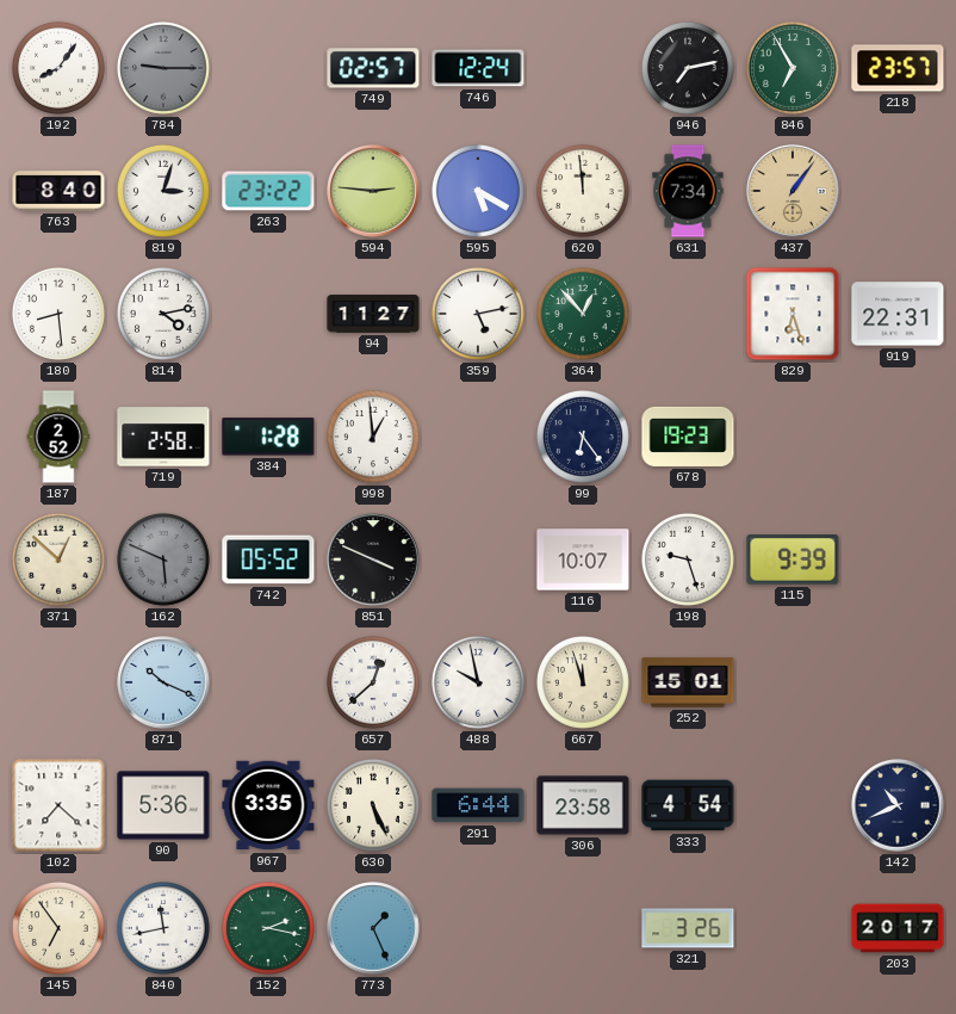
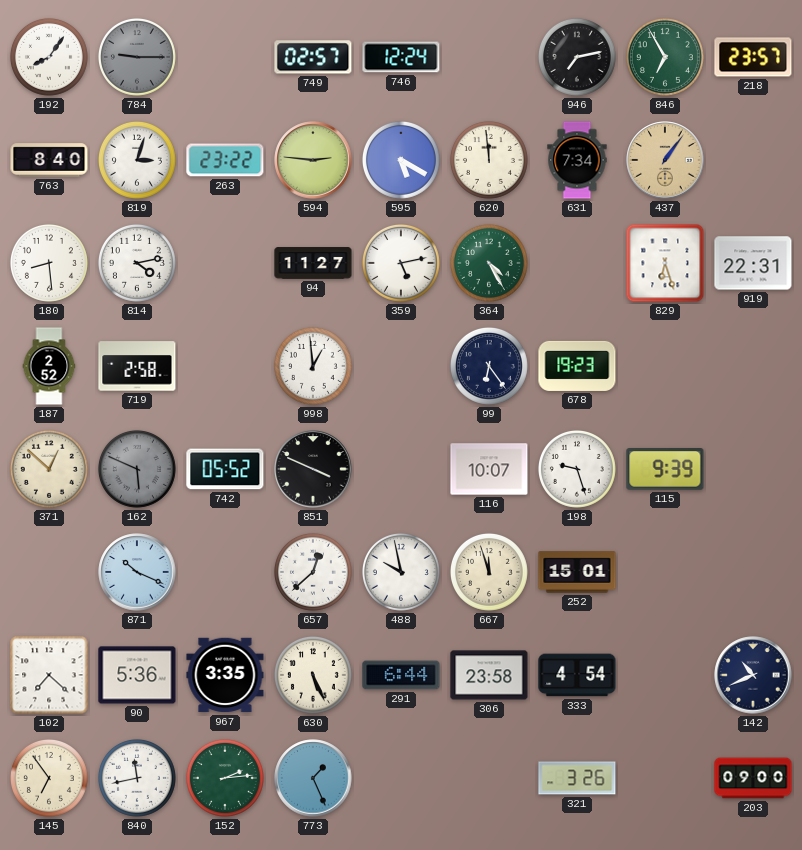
364: 12:53 -> 4:25 (489, 263)
384: 1:28 -> none (268, 437)
152: 2:17 -> 2:14 (225, 778)
203: 20:17 -> 09:00 (753, 778)
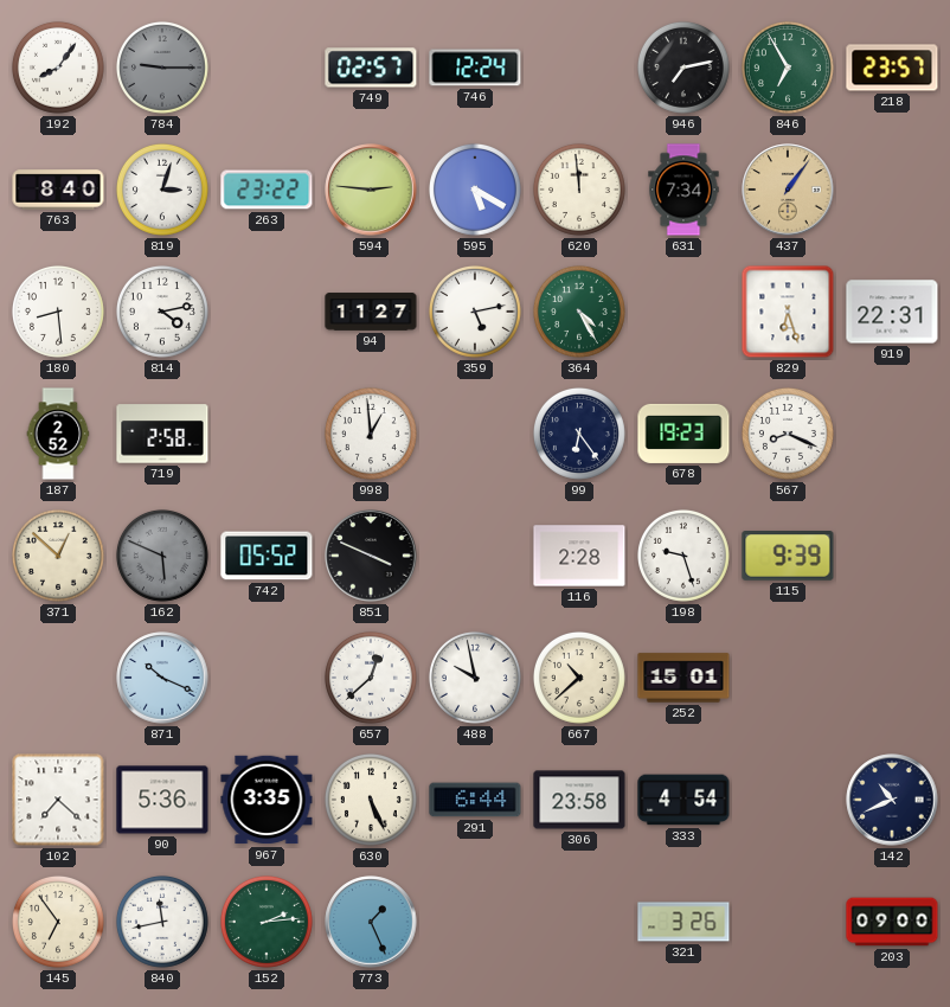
567: none -> 8:19 (788, 434)
116: 10:07 -> 2:28 (579, 556)
667: 11:57 -> 10:38 (579, 678)
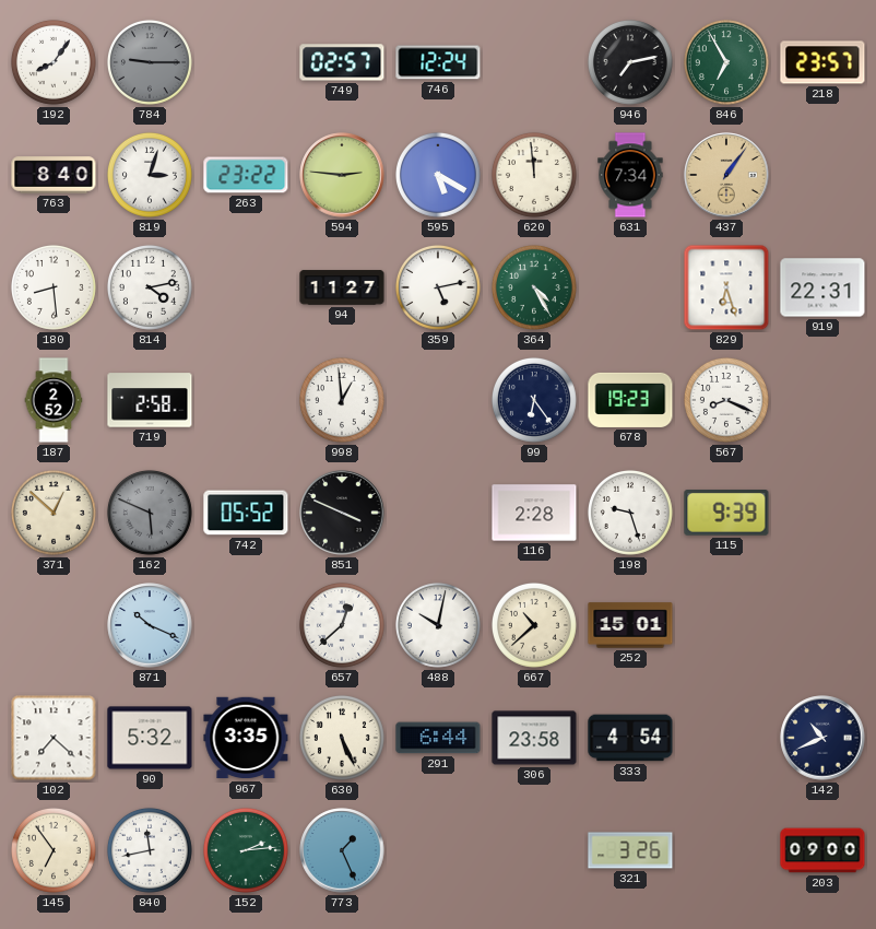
488: 9:58 -> 10:02 (438, 625)
90: 5:36 -> 5:32 (150, 738)
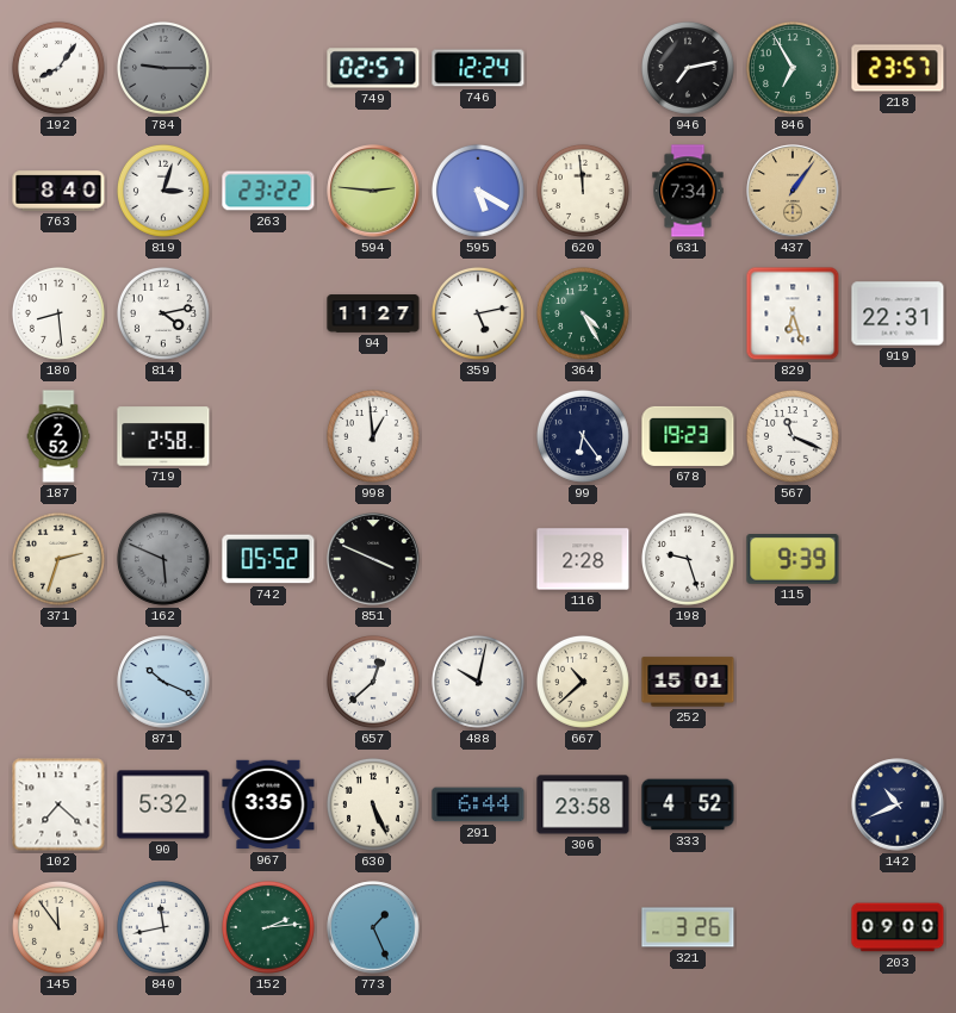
567: 8:19 -> 11:19 (793, 436)
371: 12:52 -> 2:33 (58, 559)
333: 4:54 -> 4:52 (688, 804)
145: 6:54 -> 11:54 (58, 927)
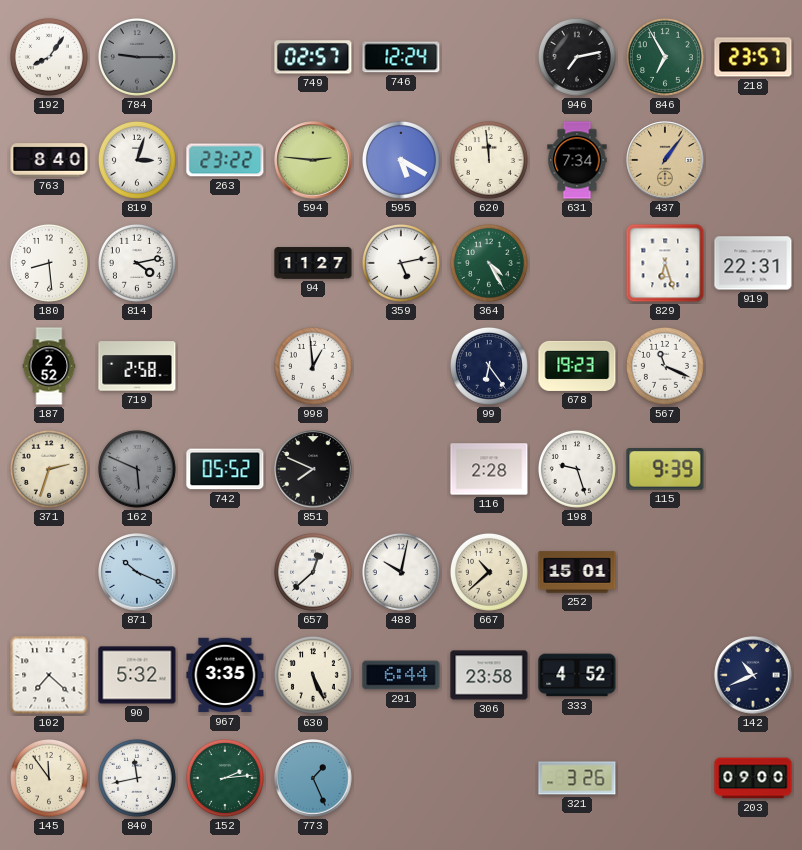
851: 3:49 -> 7:49 (313, 469)
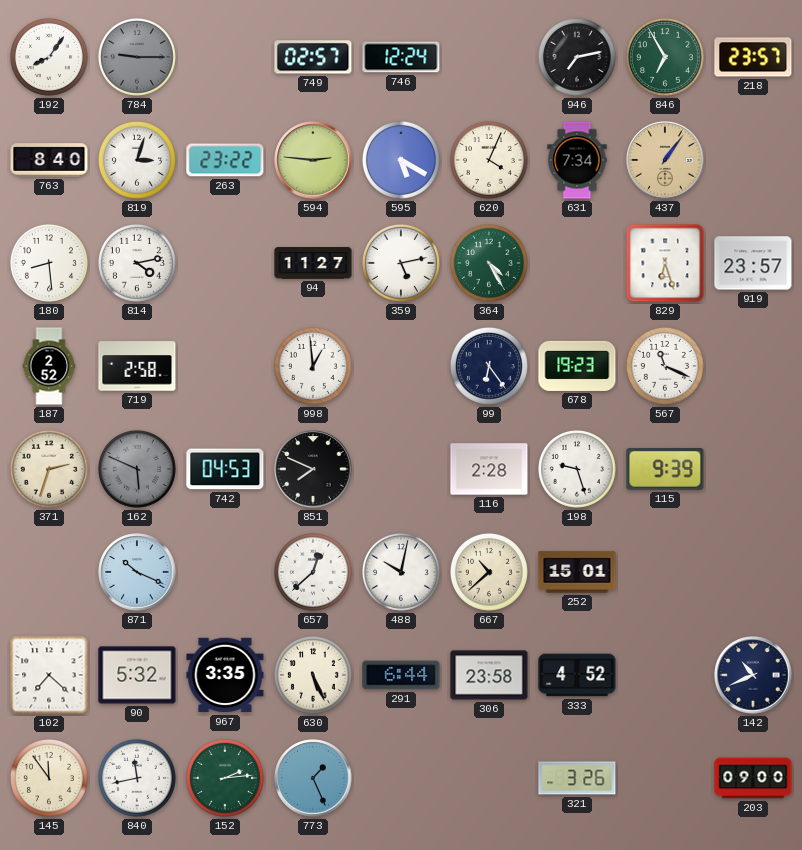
620: 11:59 -> 4:04 (489, 160)
919: 22:31 -> 23:57 (753, 263)
742: 05:52 -> 04:53 (225, 469)
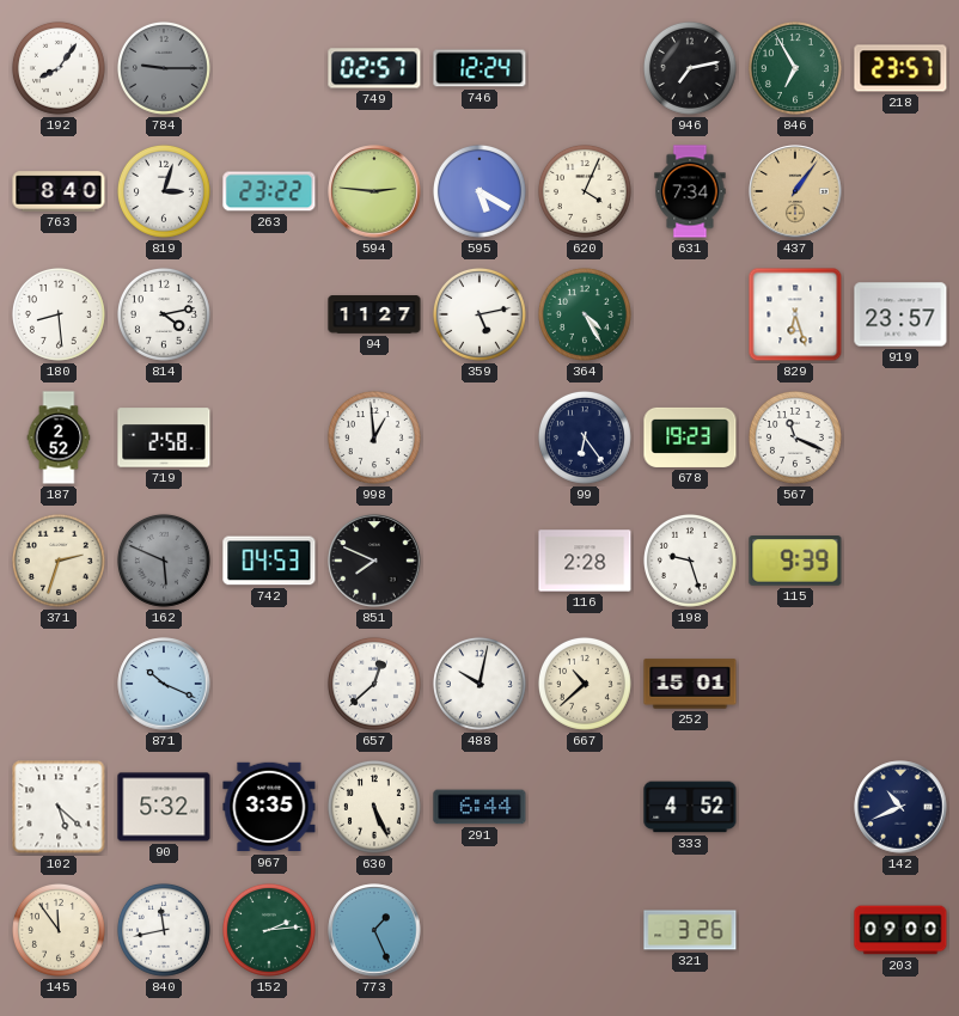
102: 7:22 -> 5:22 (59, 807)
306: 23:58 -> none (489, 675)
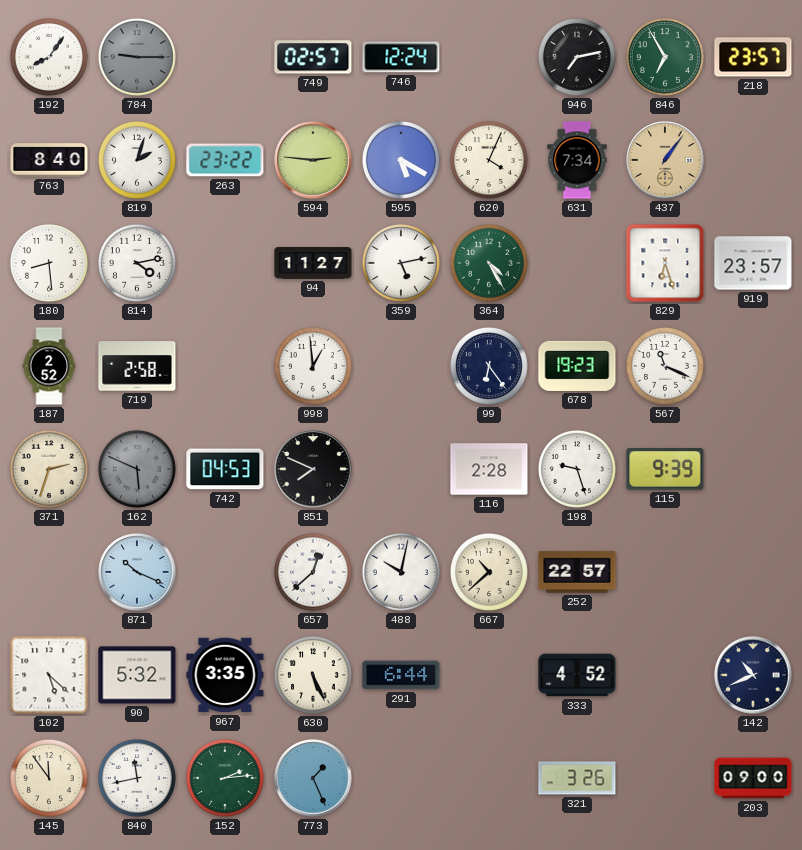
819: 3:03 -> 2:03 (137, 160)
252: 15:01 -> 22:57 (577, 572)
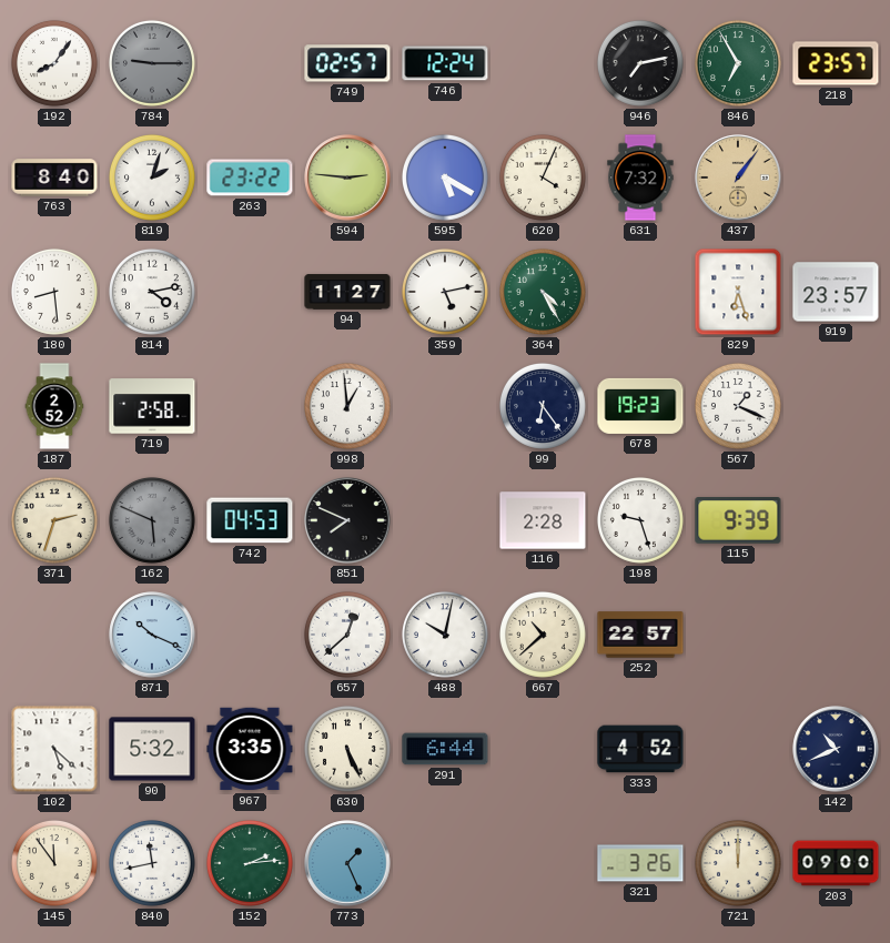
631: 7:34 -> 7:32 (640, 178)
567: 11:19 -> 1:19 (738, 406)
721: none -> 12:00 (738, 863)
